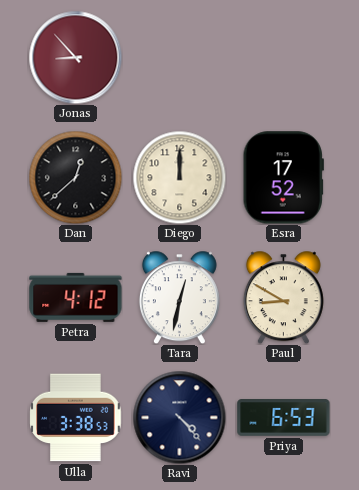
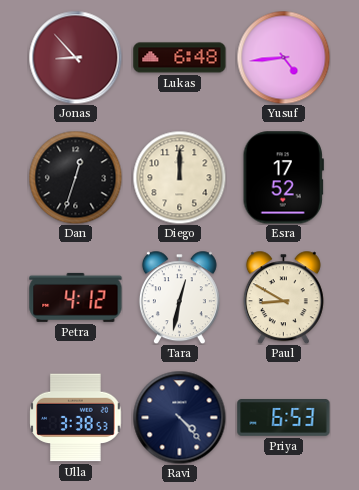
Lukas: none -> 6:48 (180, 58)
Yusuf: none -> 4:44 (283, 57)
Dan: 12:38 -> 12:33 (75, 177)
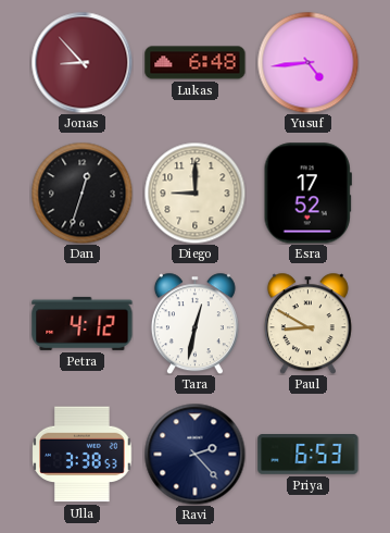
Diego: 12:00 -> 9:00 (194, 193)
Ravi: 4:23 -> 2:23 (194, 454)
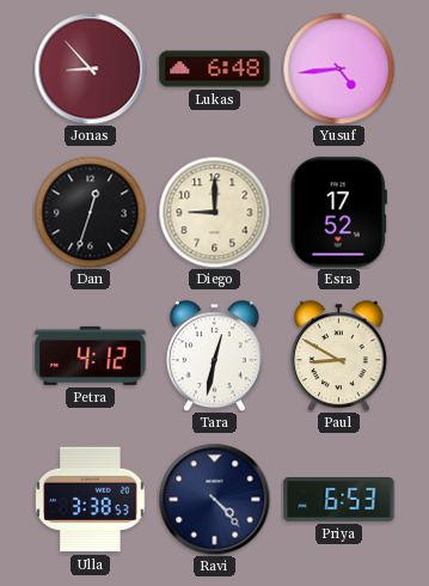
Ravi: 2:23 -> 4:23 (214, 499)
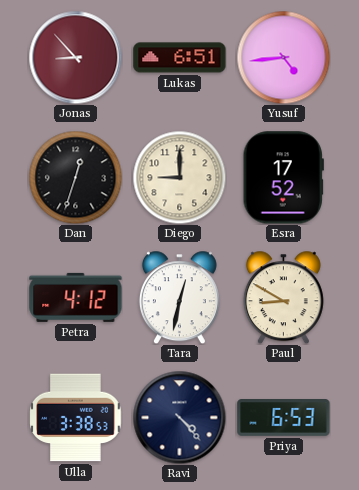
Lukas: 6:48 -> 6:51 (180, 58)
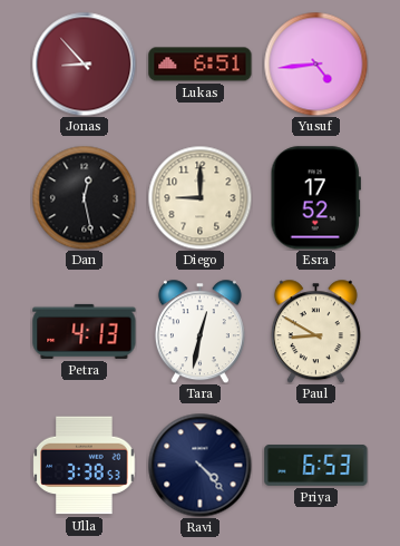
Dan: 12:33 -> 12:28 (84, 197)
Petra: 4:12 -> 4:13 (85, 331)
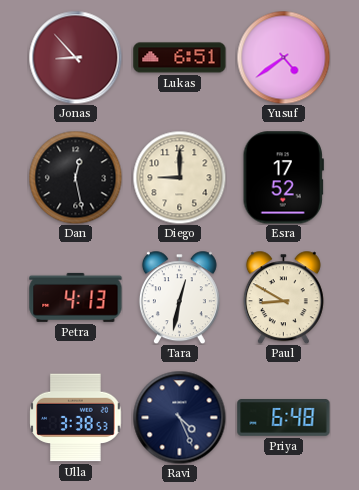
Yusuf: 4:44 -> 4:39 (283, 57)
Ravi: 4:23 -> 4:26 (179, 417)
Priya: 6:53 -> 6:48 (284, 418)
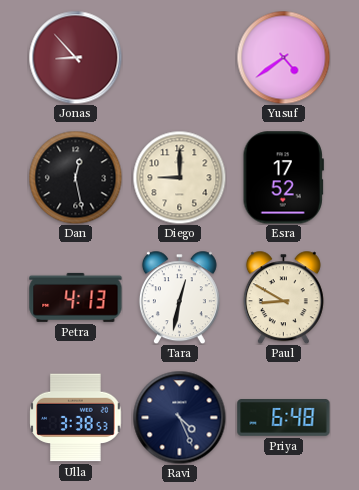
Lukas: 6:51 -> none (180, 58)
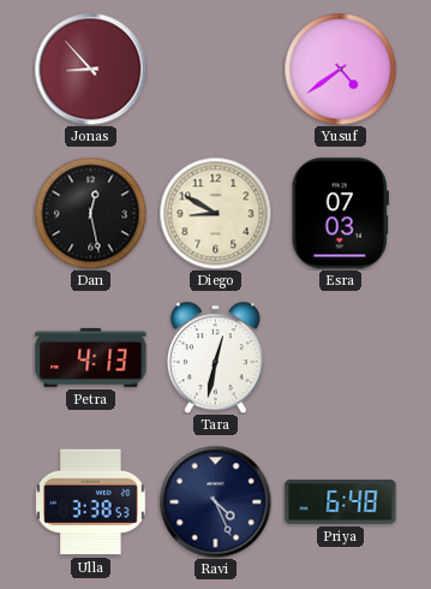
Diego: 9:00 -> 8:50 (215, 213)
Esra: 17:52 -> 07:03 (340, 214)
Paul: 8:50 -> none (283, 297)
